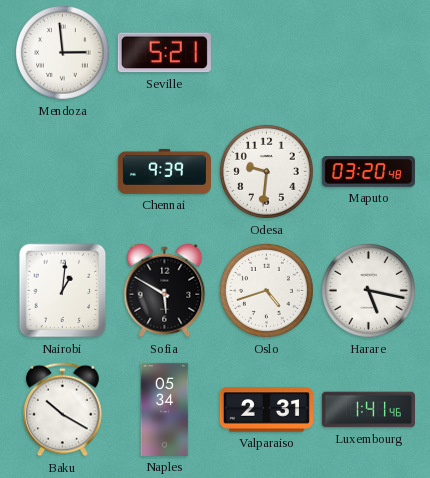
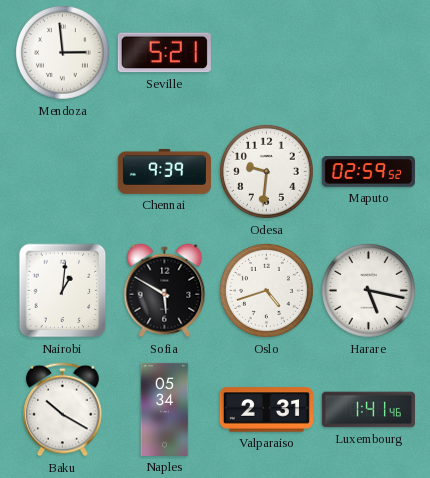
Maputo: 03:20 -> 02:59 (368, 172)
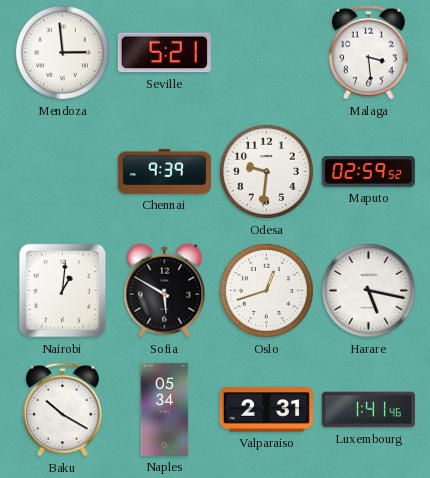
Malaga: none -> 3:29 (369, 53)
Oslo: 4:42 -> 12:42 (266, 290)
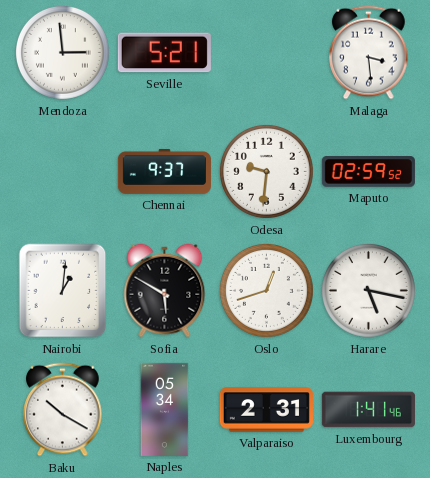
Chennai: 9:39 -> 9:37 (164, 171)
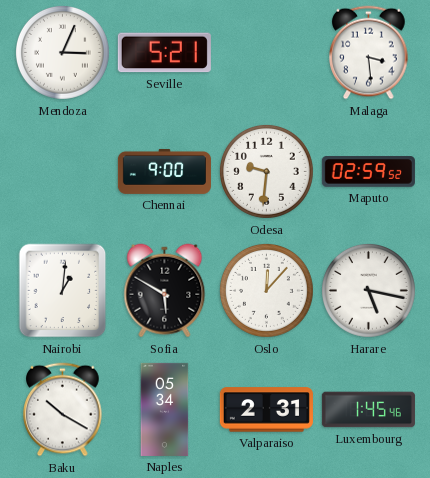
Mendoza: 2:59 -> 3:04 (62, 52)
Chennai: 9:37 -> 9:00 (164, 171)
Oslo: 12:42 -> 12:07 (266, 290)
Luxembourg: 1:41 -> 1:45 (368, 410)
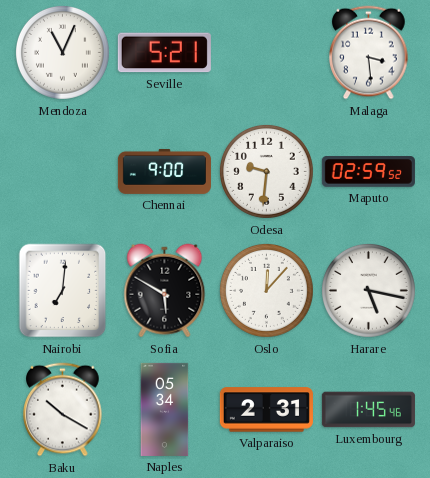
Mendoza: 3:04 -> 11:04 (62, 52)
Nairobi: 1:01 -> 7:01 (63, 291)
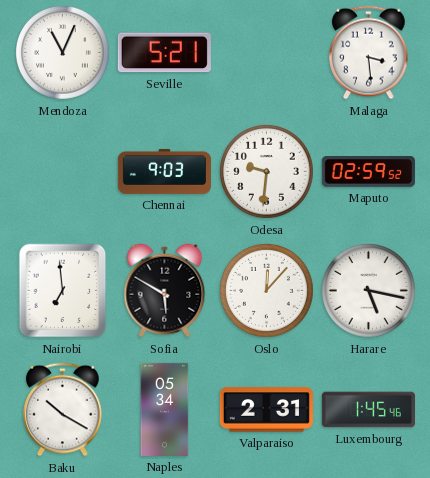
Chennai: 9:00 -> 9:03 (164, 171)
Nairobi: 7:01 -> 6:59 (63, 291)
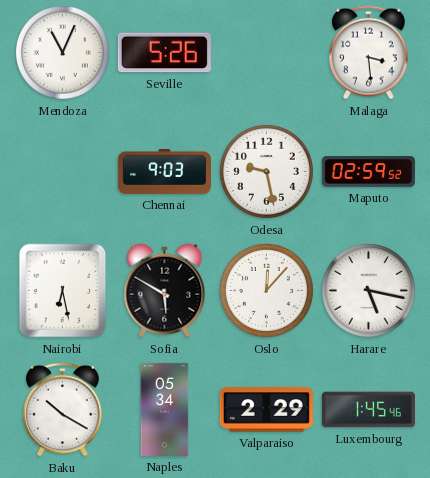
Seville: 5:21 -> 5:26 (164, 53)
Odesa: 9:31 -> 9:28 (266, 171)
Nairobi: 6:59 -> 6:28 (63, 291)
Valparaiso: 2:31 -> 2:29 (266, 410)
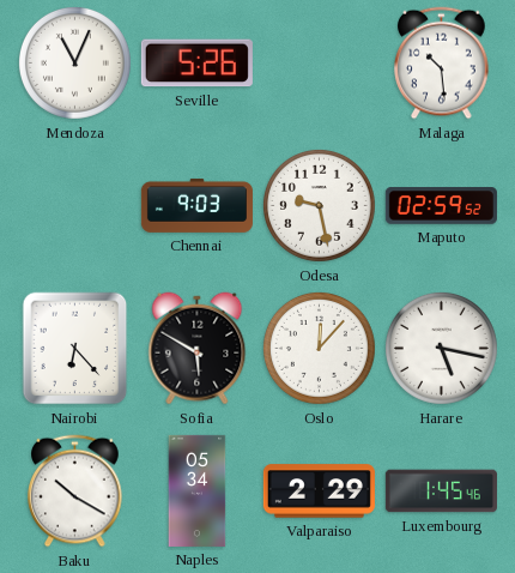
Malaga: 3:29 -> 10:29 (442, 64)
Nairobi: 6:28 -> 6:23 (75, 349)
